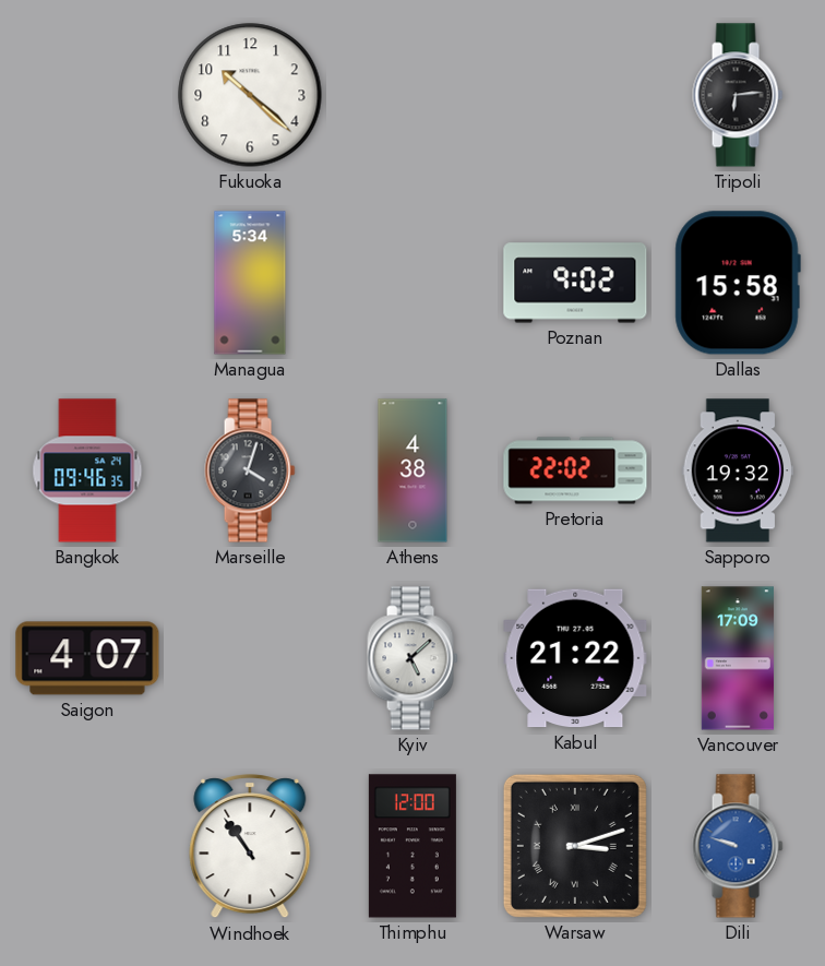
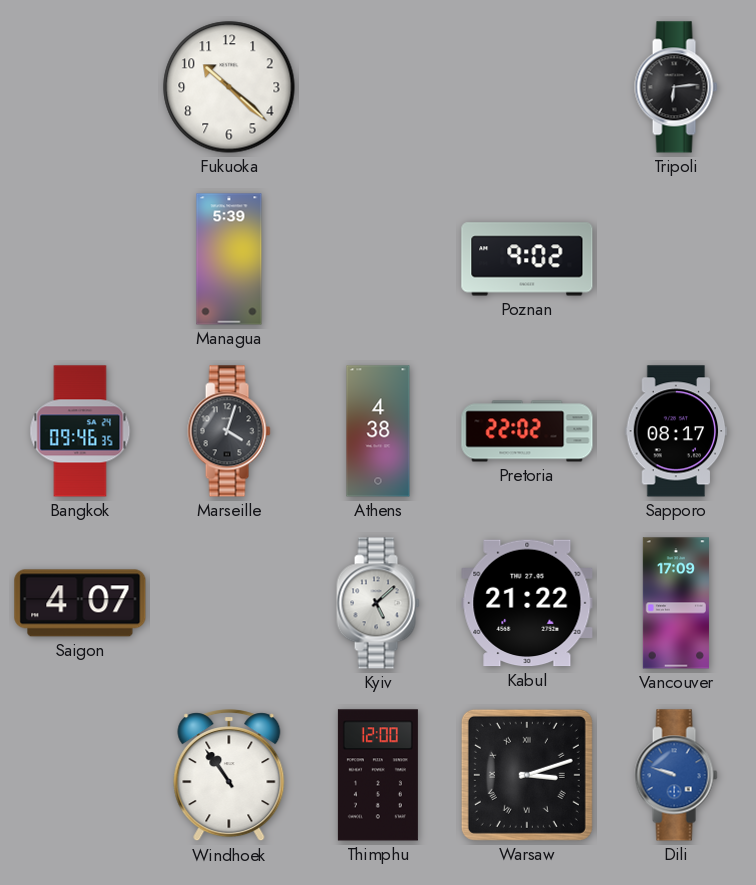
Managua: 5:34 -> 5:39 (229, 259)
Dallas: 15:58 -> none (738, 283)
Sapporo: 19:32 -> 08:17 (676, 431)
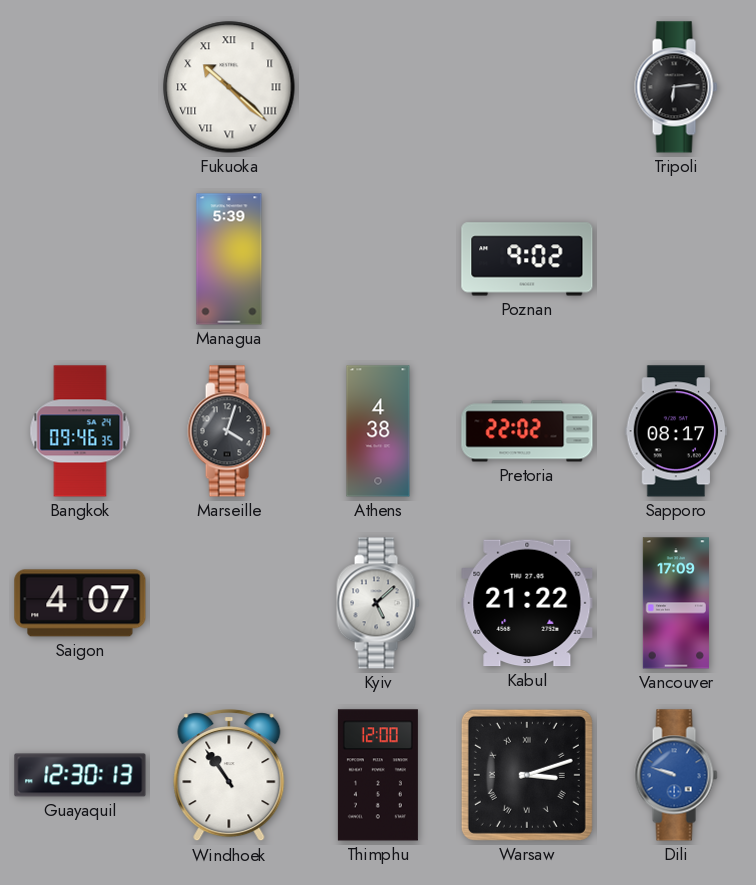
Fukuoka numerals: Arabic -> Roman (229, 87)
Guayaquil: none -> 12:30 (80, 775)
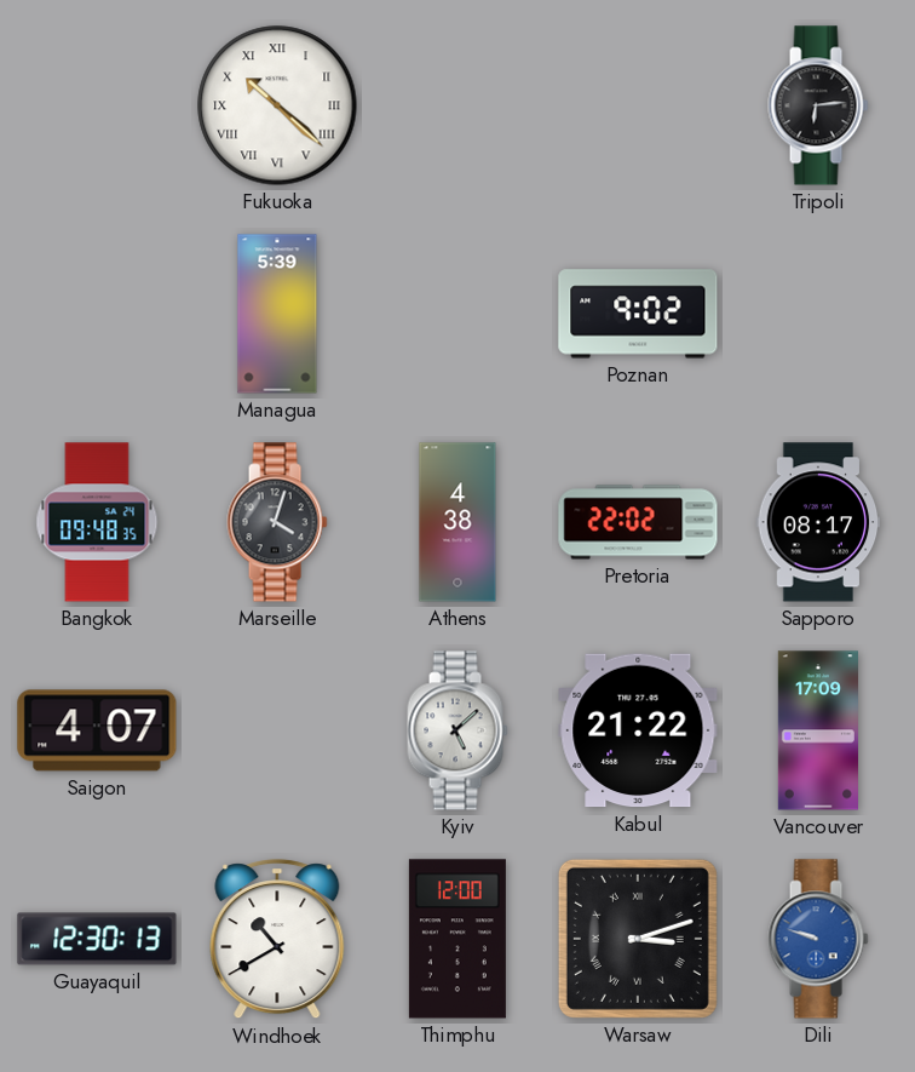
Bangkok: 09:46 -> 09:48 (97, 522)
Windhoek: 10:54 -> 10:40 (277, 940)
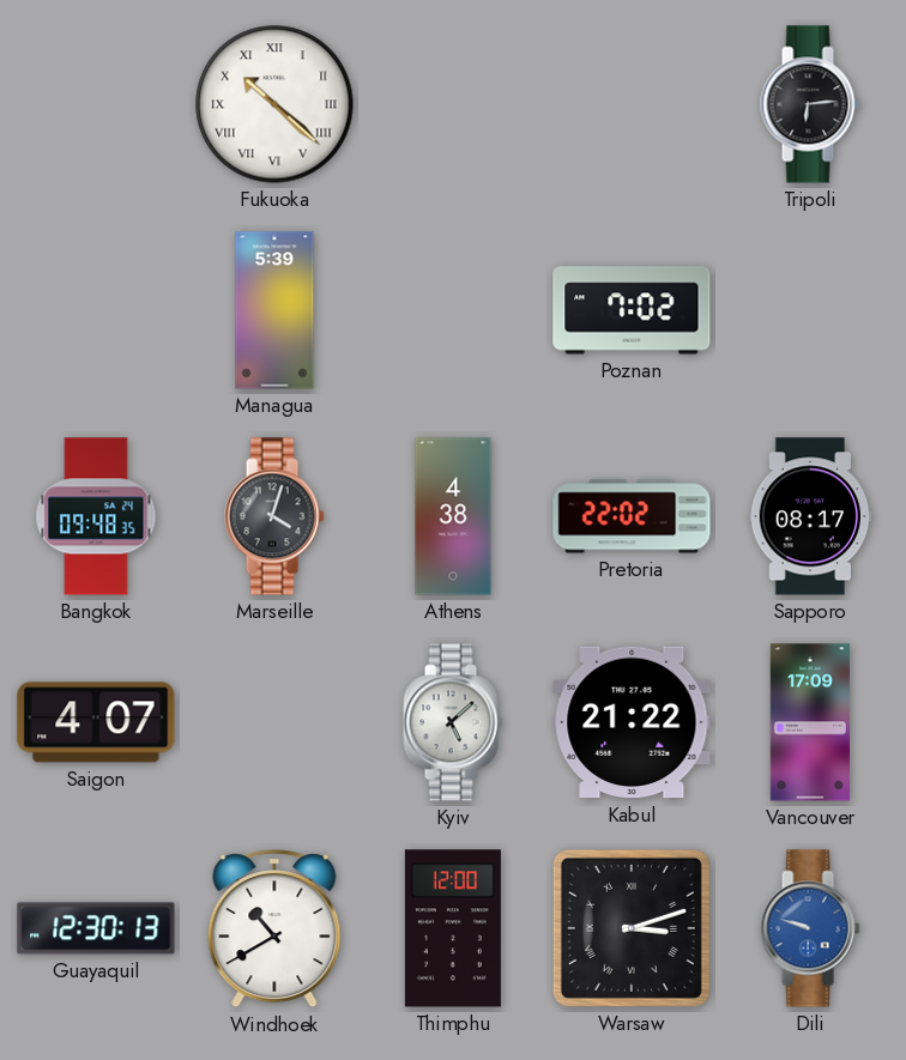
Poznan: 9:02 -> 7:02 (632, 310)
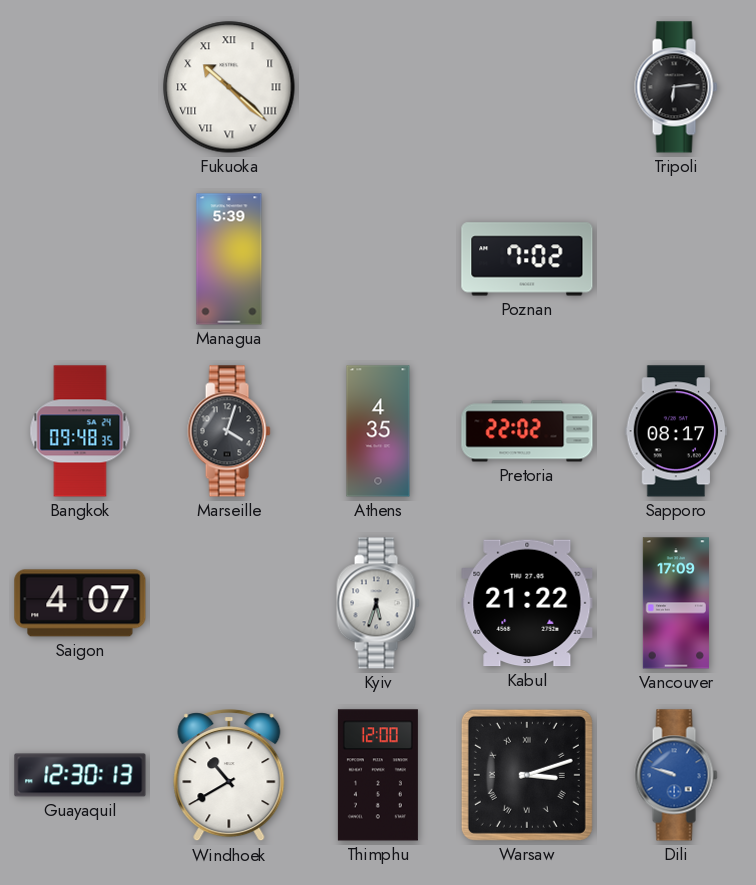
Athens: 4:38 -> 4:35 (378, 431)
Kyiv: 5:08 -> 5:33 (378, 603)
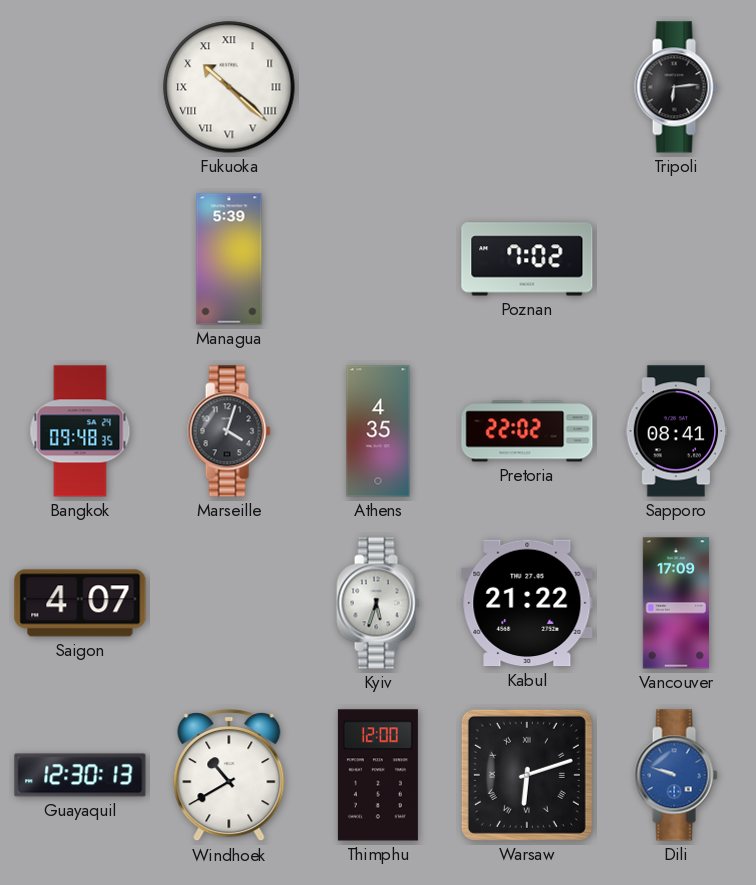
Sapporo: 08:17 -> 08:41 (676, 431)
Warsaw: 3:12 -> 6:12 (527, 775)
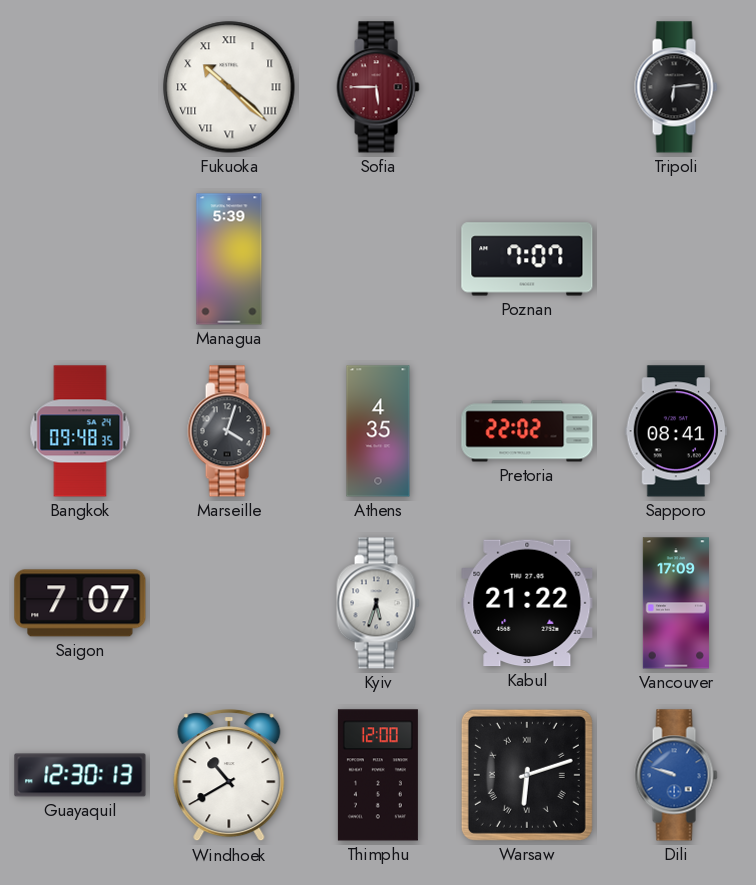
Sofia: none -> 5:45 (378, 87)
Poznan: 7:02 -> 7:07 (527, 259)
Saigon: 4:07 -> 7:07 (80, 603)
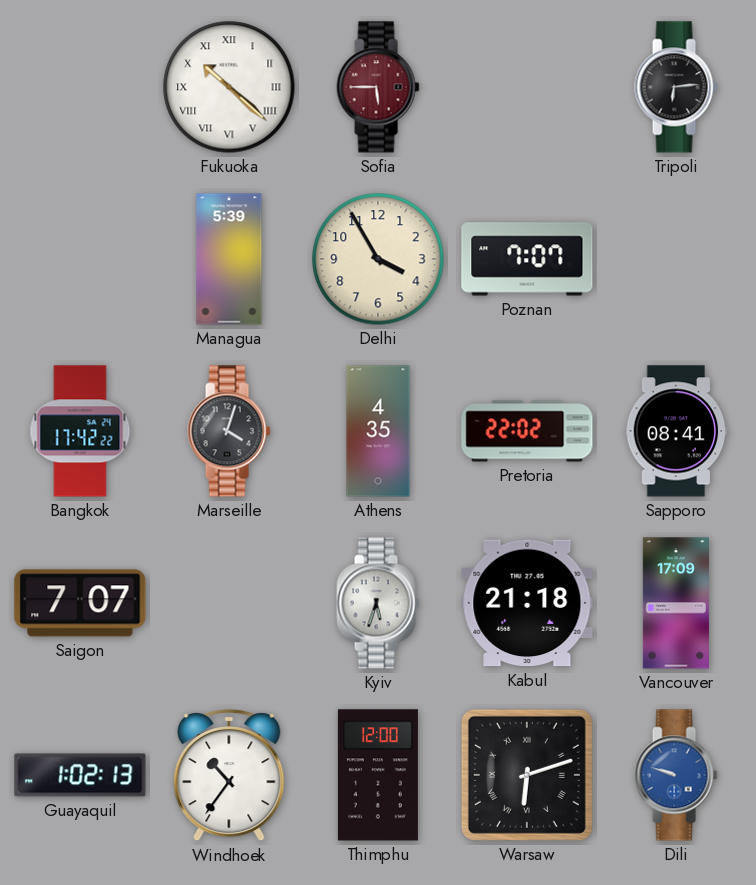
Delhi: none -> 3:55 (378, 259)
Bangkok: 09:48 -> 17:42 (80, 431)
Kabul: 21:22 -> 21:18 (527, 603)
Guayaquil: 12:30 -> 1:02 (80, 775)
Windhoek: 10:40 -> 10:36 (229, 776)
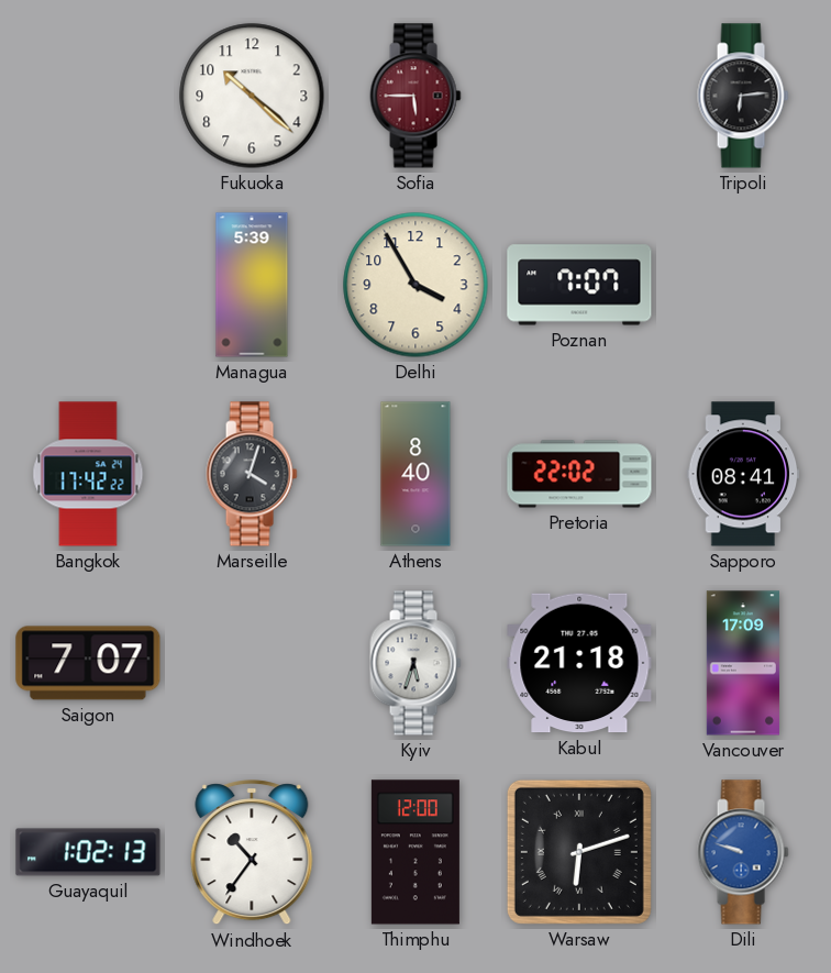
Fukuoka numerals: Roman -> Arabic (252, 96)
Athens: 4:35 -> 8:40 (416, 474)
